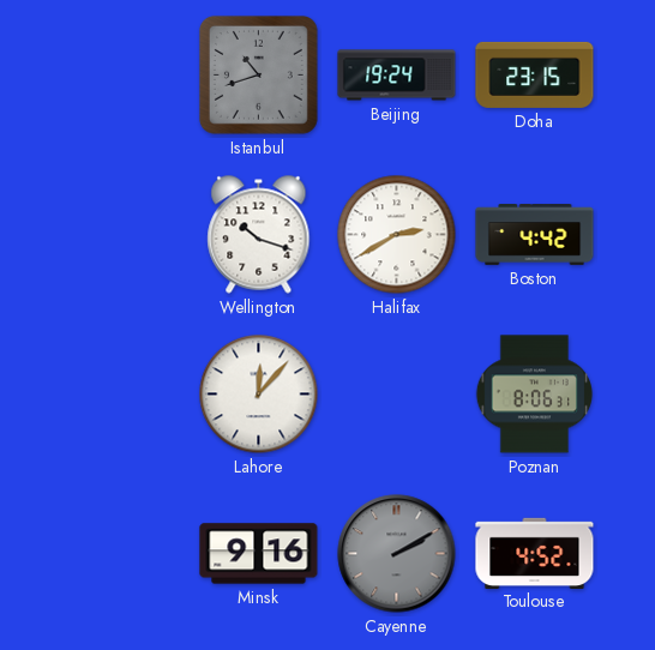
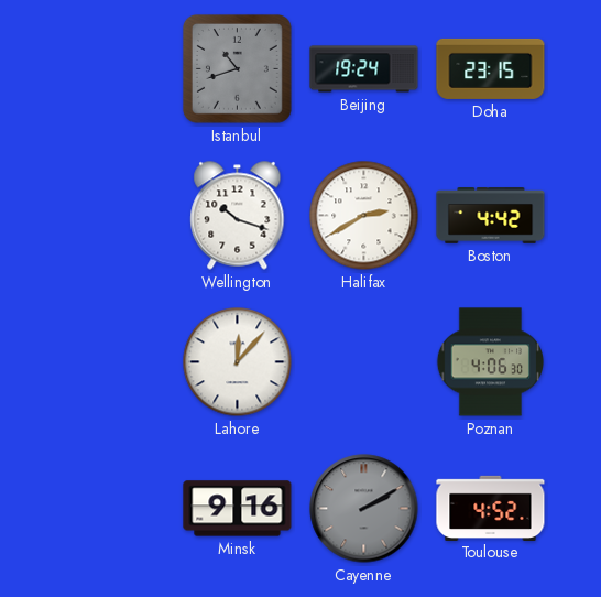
Poznan: 8:06 -> 4:06 (491, 362)
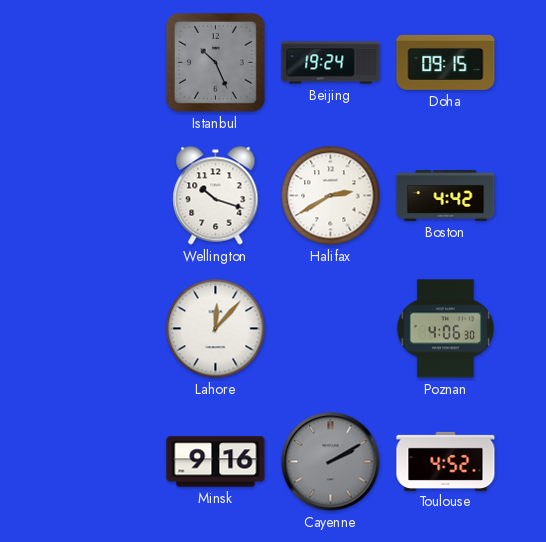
Istanbul: 10:42 -> 10:26 (215, 62)
Doha: 23:15 -> 09:15 (446, 62)
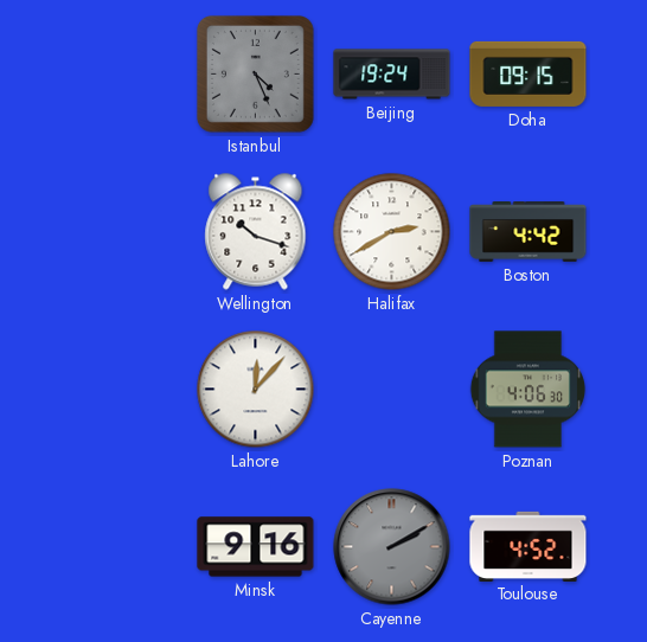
Istanbul: 10:26 -> 4:26 (255, 73)
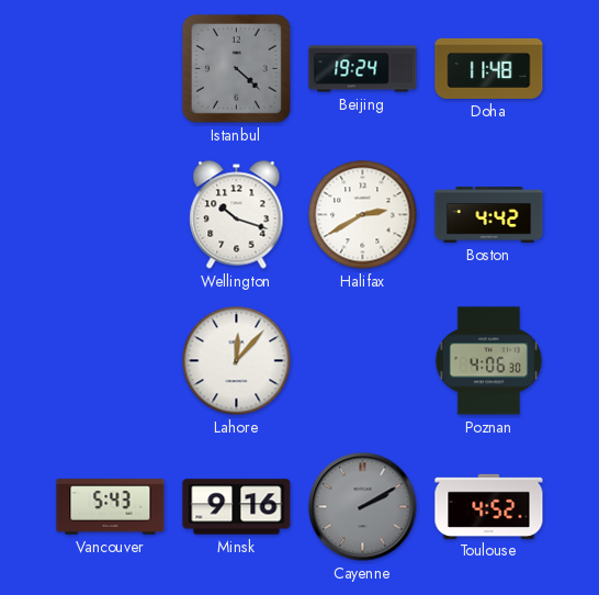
Istanbul: 4:26 -> 4:22 (236, 68)
Doha: 09:15 -> 11:48 (489, 68)
Vancouver: none -> 5:43 (111, 507)
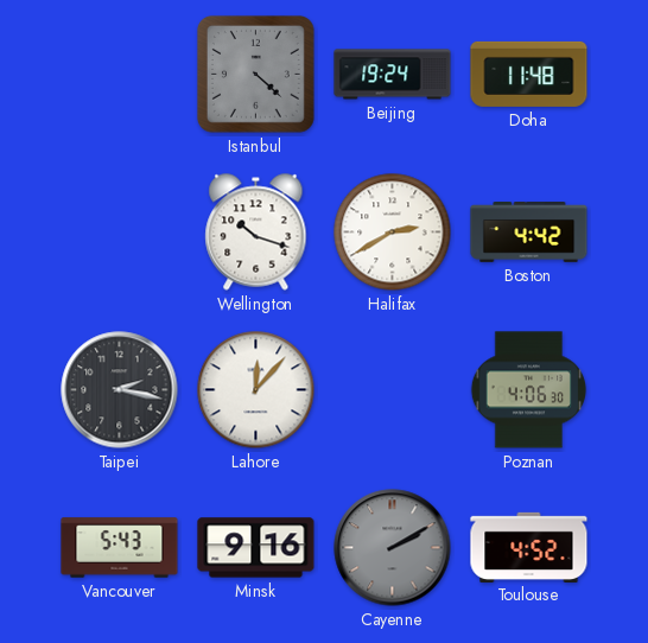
Taipei: none -> 2:17 (120, 390)
